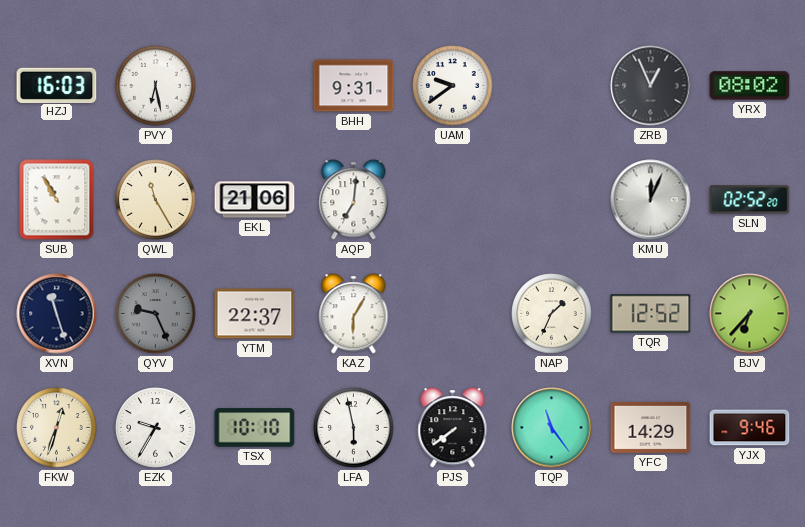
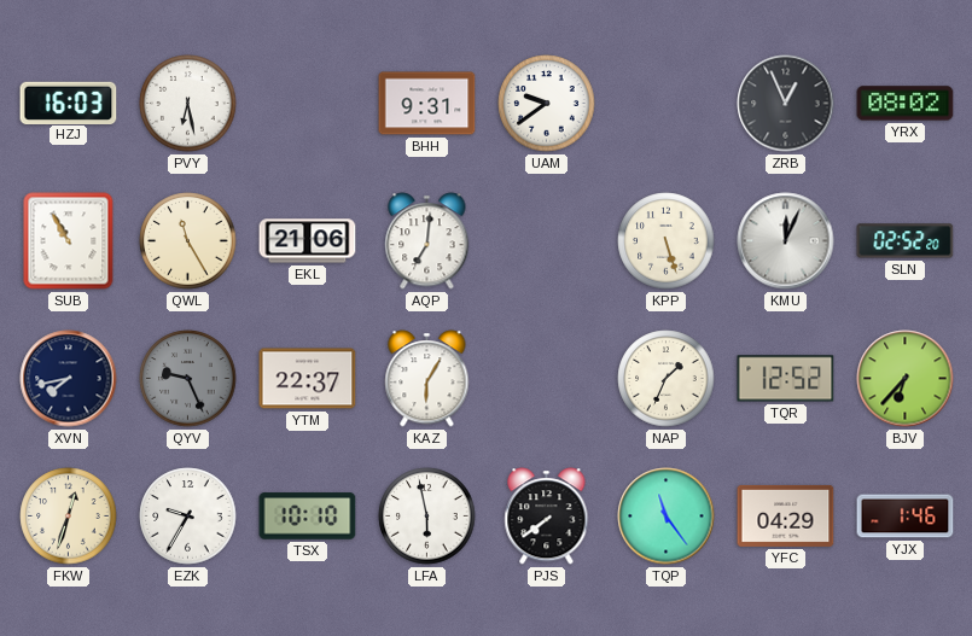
KPP: none -> 5:27 (667, 241)
XVN: 11:27 -> 7:43 (69, 379)
YFC: 14:29 -> 04:29 (786, 515)
YJX: 9:46 -> 1:46 (906, 517)
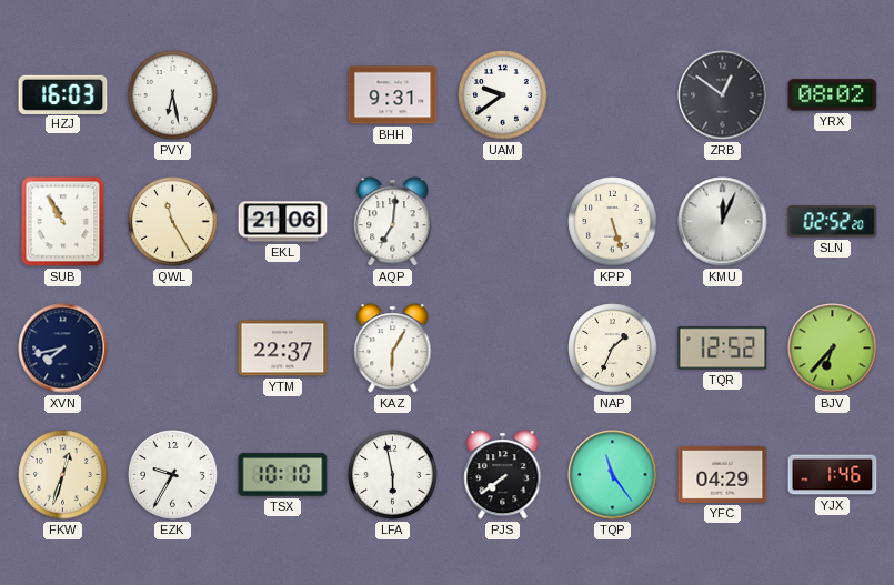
ZRB: 12:56 -> 12:51 (723, 95)
QYV: 9:26 -> none (188, 379)
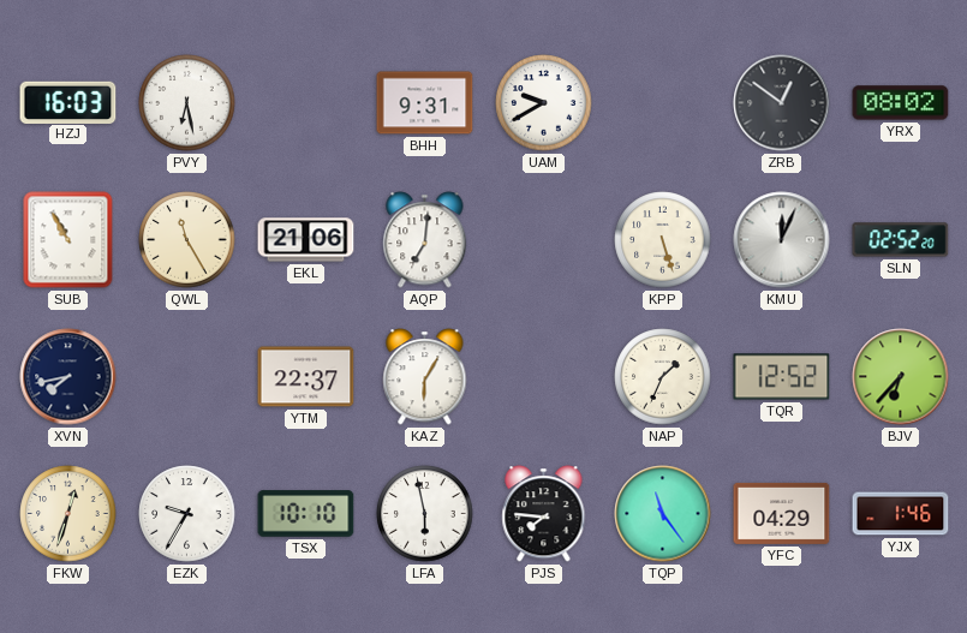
UAM: 9:39 -> 9:40 (544, 103)
PJS: 7:39 -> 7:46 (544, 514)
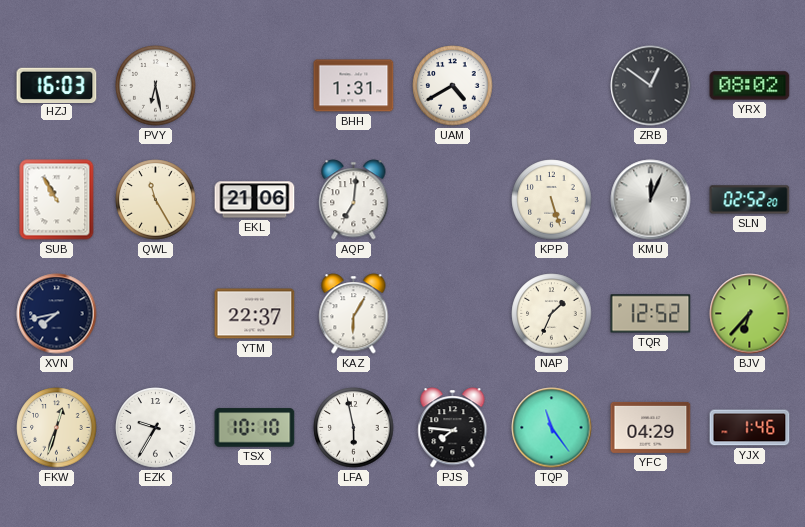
BHH: 9:31 -> 1:31 (354, 86)
UAM: 9:40 -> 4:40 (453, 86)
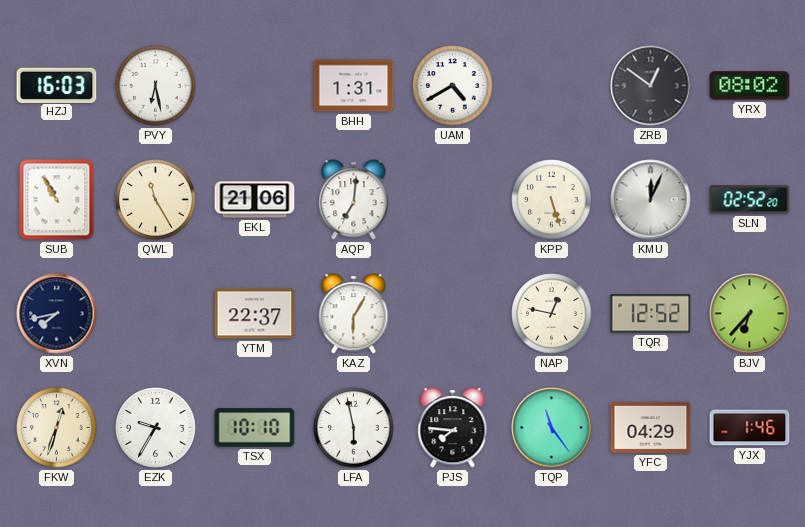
NAP: 1:34 -> 12:47 (552, 314)
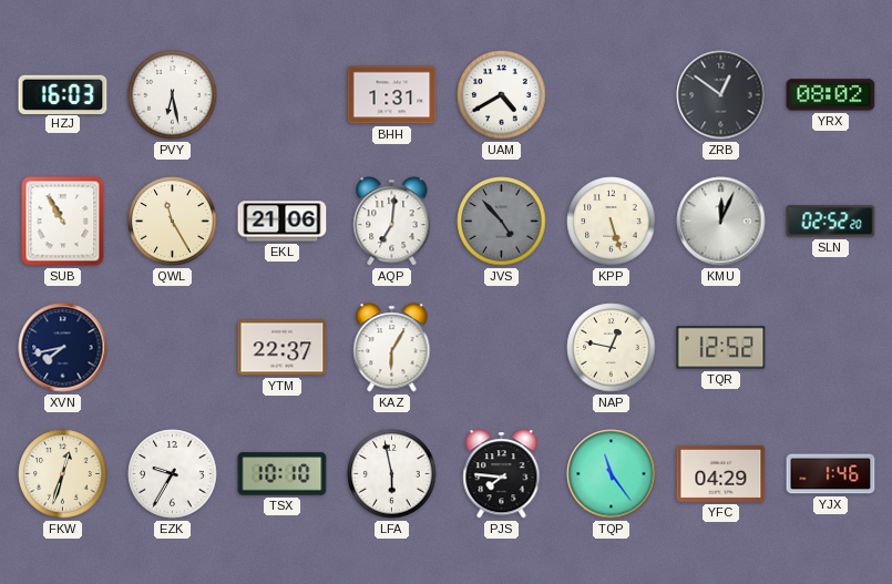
JVS: none -> 4:53 (502, 222)
BJV: 6:37 -> none (750, 314)
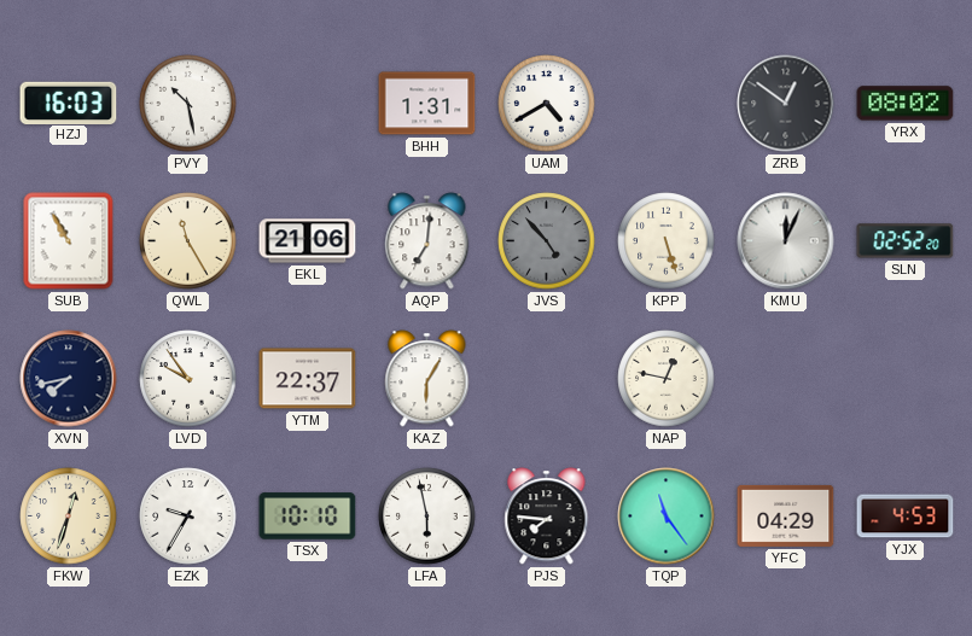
PVY: 6:28 -> 10:28 (188, 104)
LVD: none -> 9:54 (188, 379)
TQR: 12:52 -> none (721, 348)
YJX: 1:46 -> 4:53 (906, 517)
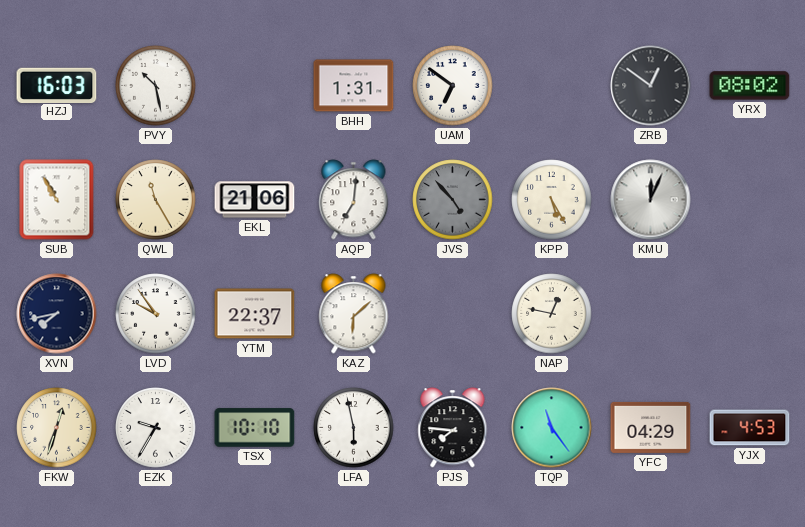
UAM: 4:40 -> 6:51 (453, 86)
KPP: 5:27 -> 5:25 (552, 200)
SLN: 02:52 -> none (906, 241)
KAZ: 6:05 -> 6:08 (354, 314)
